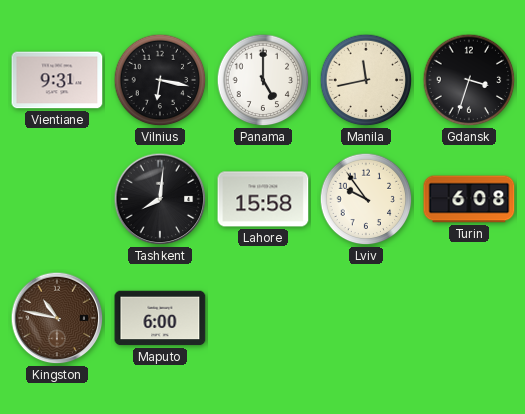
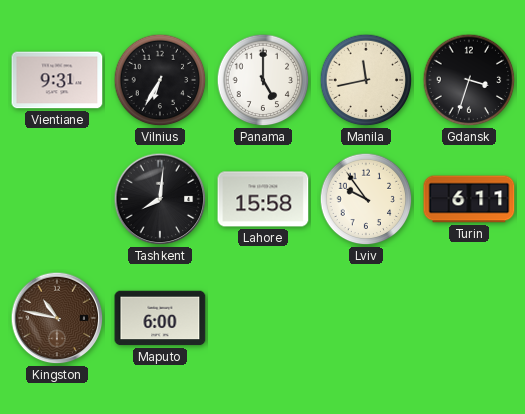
Vilnius: 6:17 -> 6:35 (160, 80)
Turin: 6:08 -> 6:11 (469, 199)
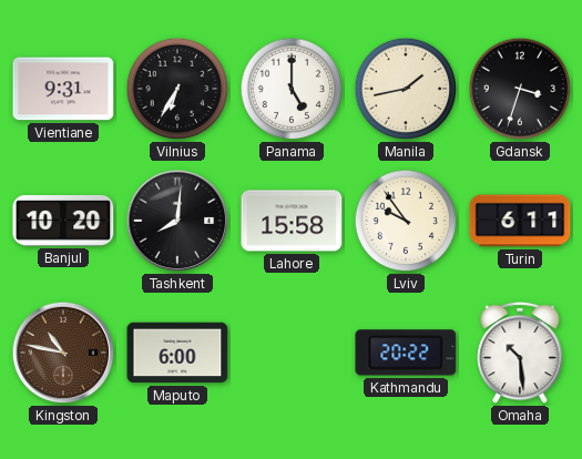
Manila: 11:43 -> 1:43 (406, 89)
Banjul: none -> 10:20 (63, 222)
Kathmandu: none -> 20:22 (406, 353)
Omaha: none -> 10:29 (520, 353)
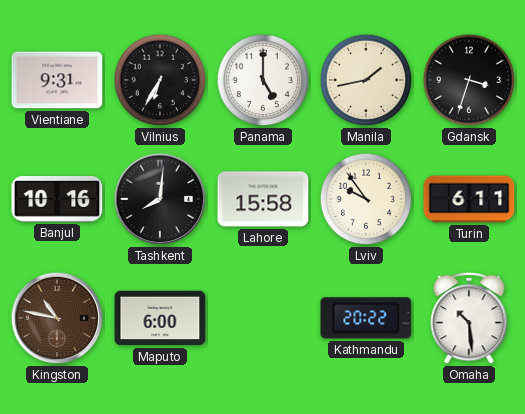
Banjul: 10:20 -> 10:16 (57, 200)
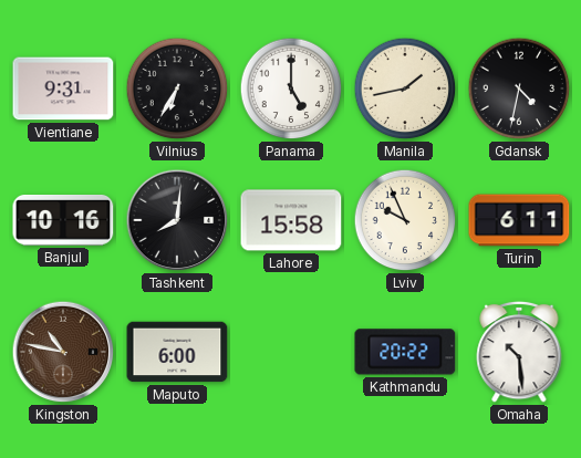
Gdansk: 3:33 -> 4:32 (519, 89)
Lviv: 9:54 -> 9:56 (405, 220)
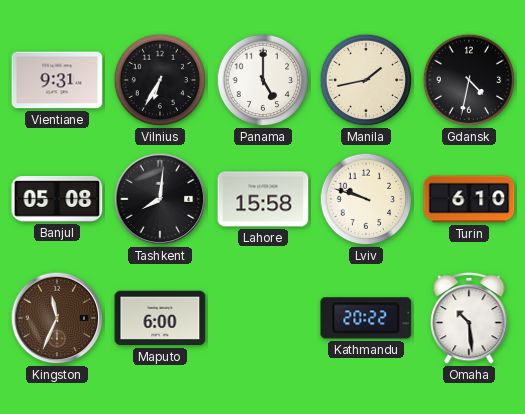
Banjul: 10:16 -> 05:08 (57, 200)
Lviv: 9:56 -> 9:48 (366, 199)
Turin: 6:11 -> 6:10 (469, 199)
Kingston: 10:47 -> 11:34 (57, 318)
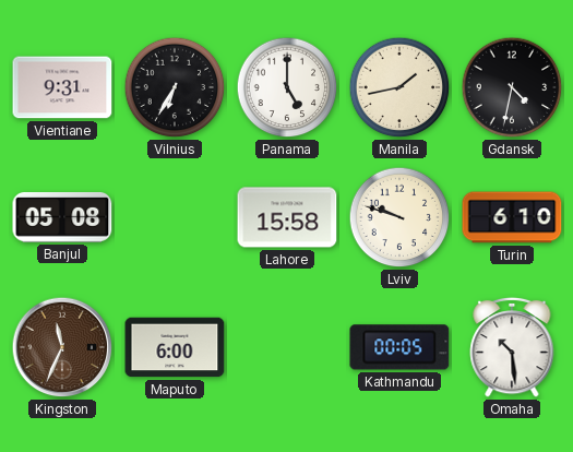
Tashkent: 8:01 -> none (160, 199)
Kathmandu: 20:22 -> 00:05 (399, 347)
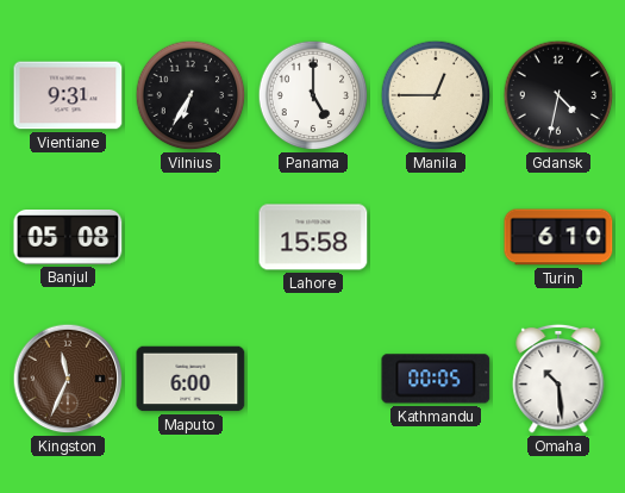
Manila: 1:43 -> 12:45 (436, 95)
Lviv: 9:48 -> none (399, 217)
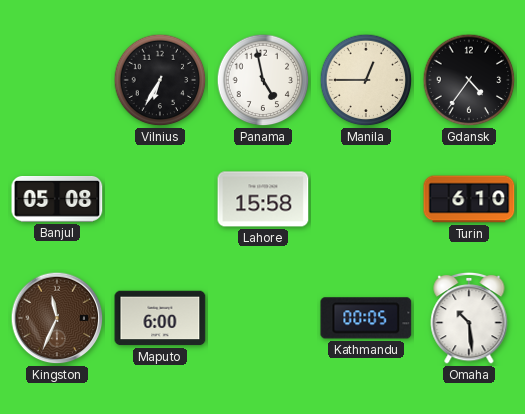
Vientiane: 9:31 -> none (68, 95)
Panama: 5:00 -> 4:58 (263, 80)
Gdansk: 4:32 -> 4:36 (469, 80)
